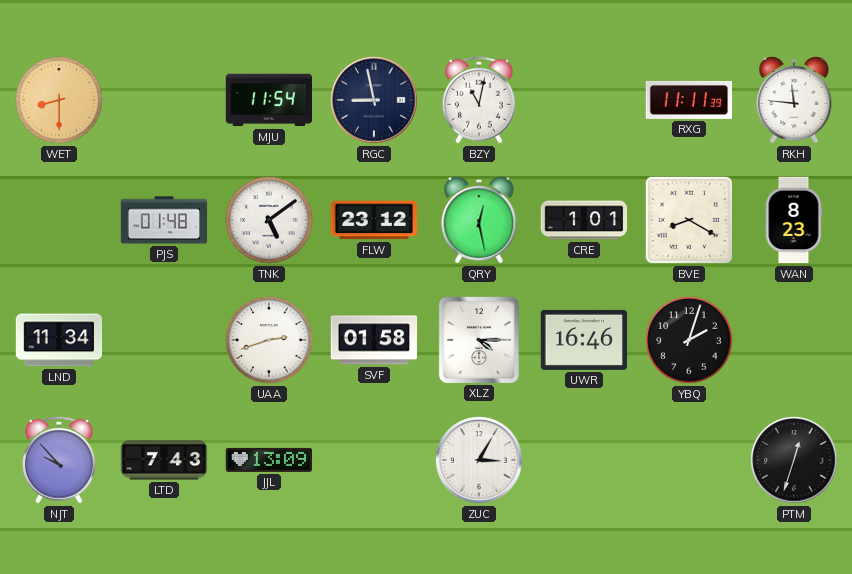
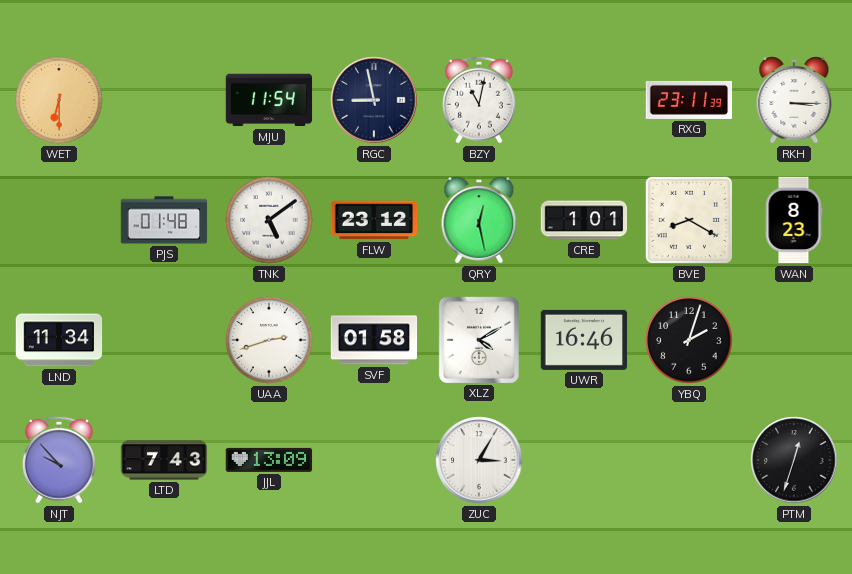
WET: 8:30 -> 6:30 (59, 100)
RXG: 11:11 -> 23:11 (689, 100)
RKH: 11:46 -> 3:15 (794, 101)
XLZ: 4:15 -> 4:10 (479, 339)
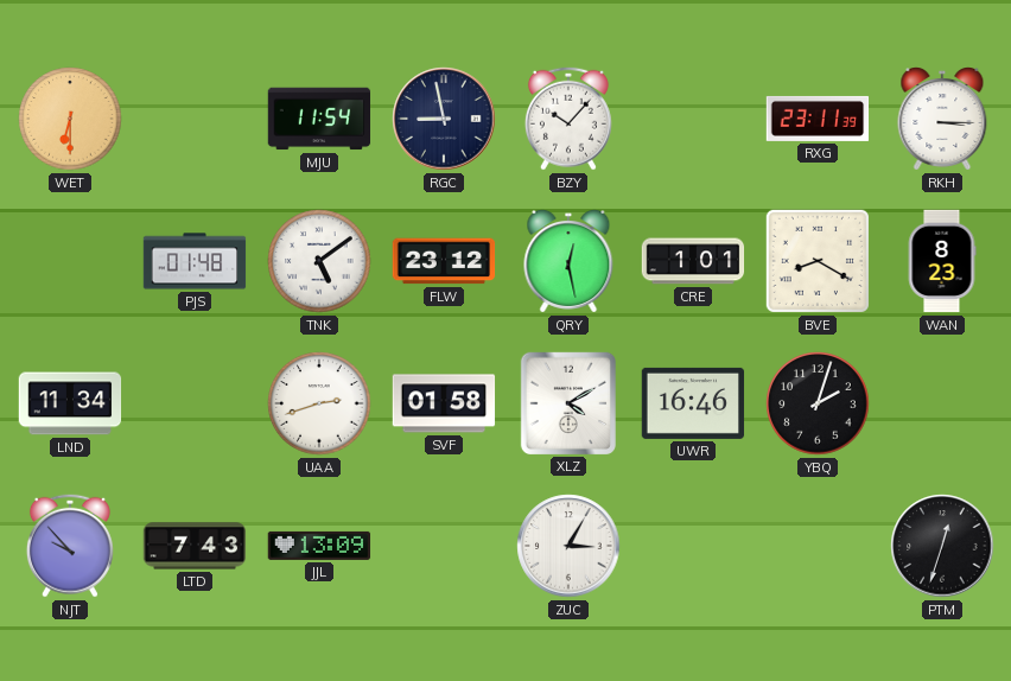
BZY: 11:02 -> 10:07 (568, 119)
